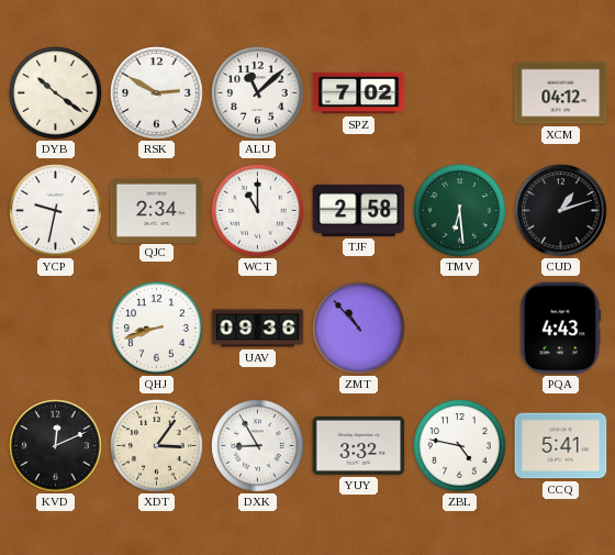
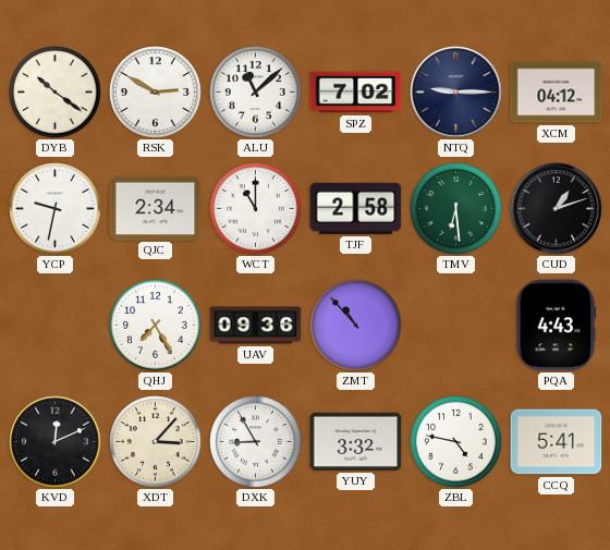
NTQ: none -> 9:15 (456, 93)
QHJ: 8:42 -> 7:25 (156, 326)
XDT: 3:06 -> 3:07 (156, 442)
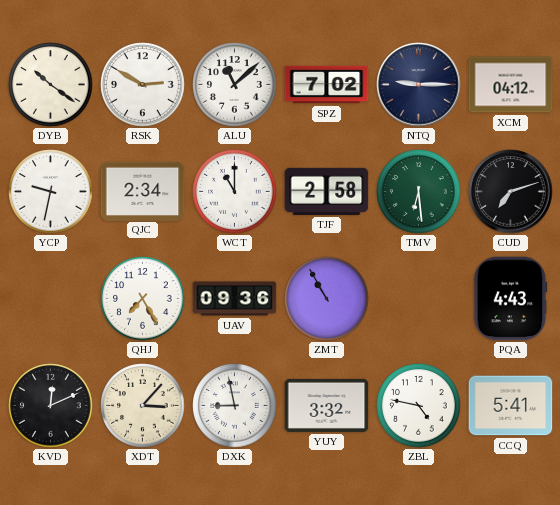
CUD: 1:12 -> 7:12 (511, 192)
ZMT: 10:53 -> 10:55 (327, 299)
DXK: 8:55 -> 8:58 (235, 406)
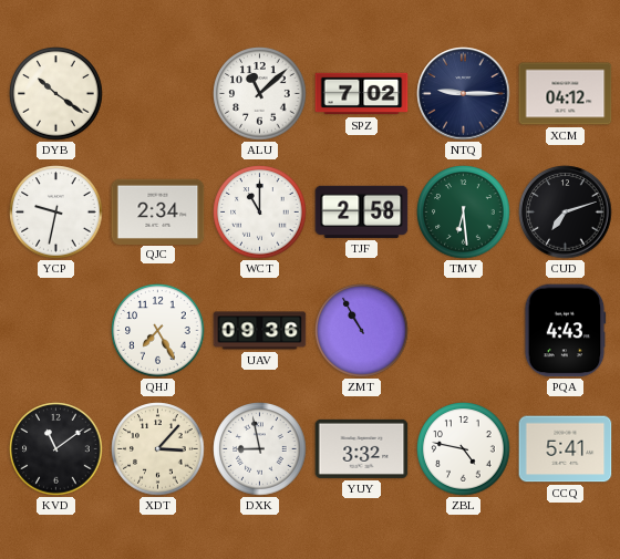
RSK: 2:50 -> none (143, 85)
KVD: 12:11 -> 11:09 (56, 449)
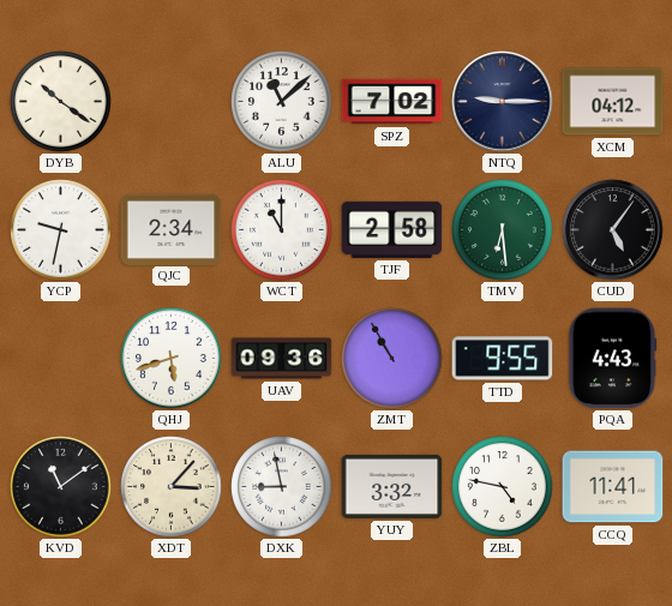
CUD: 7:12 -> 5:06 (613, 230)
QHJ: 7:25 -> 5:42 (172, 359)
TTD: none -> 9:55 (503, 359)
CCQ: 5:41 -> 11:41 (613, 487)
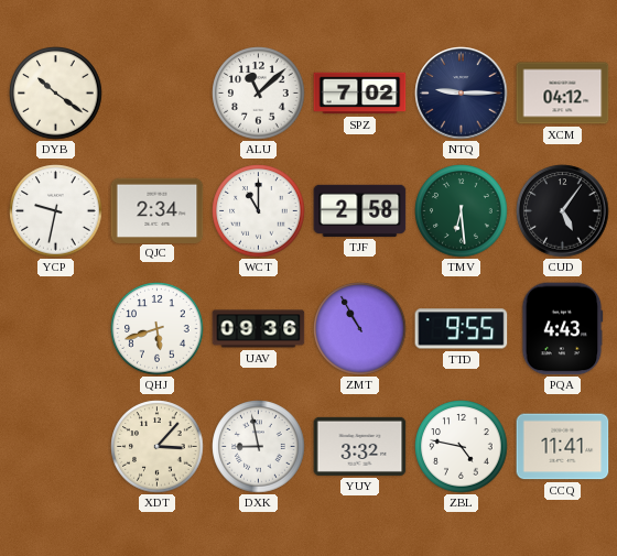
KVD: 11:09 -> none (61, 487)
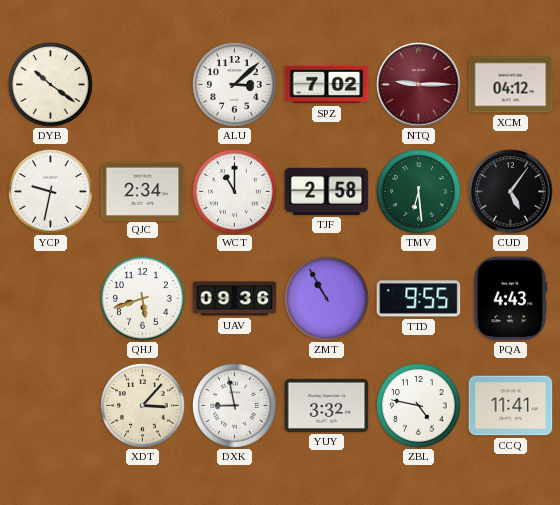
ALU: 11:08 -> 3:08 (235, 85)
NTQ dial: navy -> burgundy (419, 85)
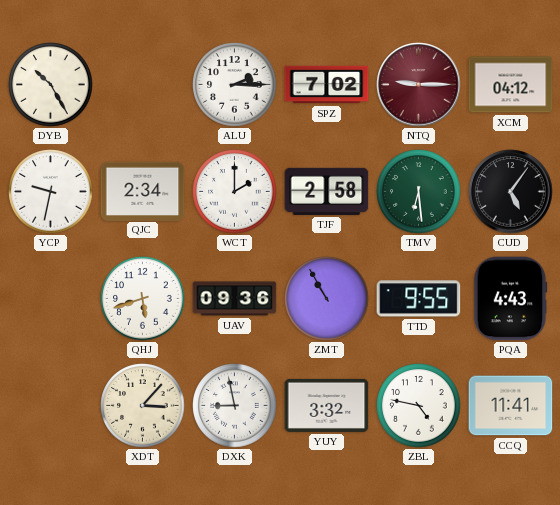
DYB: 10:21 -> 10:25 (51, 85)
ALU: 3:08 -> 2:15 (235, 85)
WCT: 11:00 -> 2:00 (235, 192)
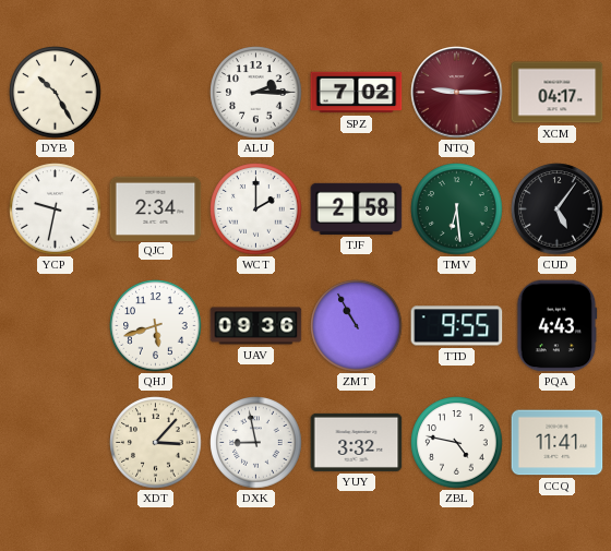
XCM: 04:12 -> 04:17 (558, 93)
